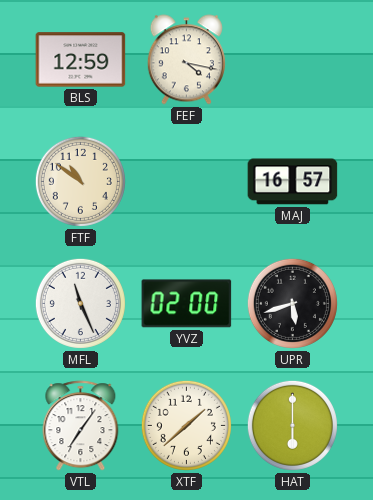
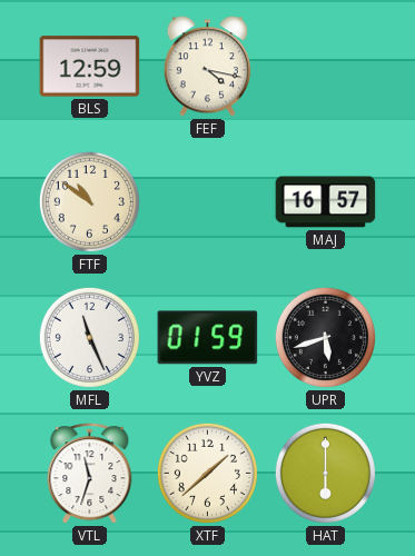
YVZ: 02:00 -> 01:59 (208, 338)
VTL: 7:06 -> 11:33 (90, 474)
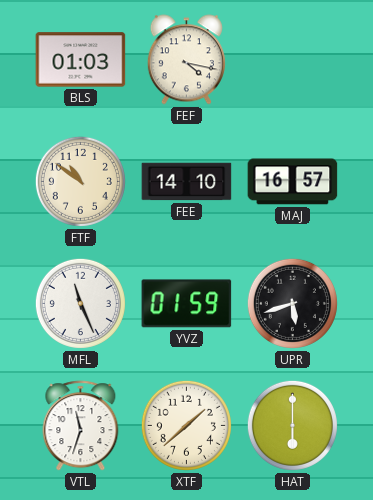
BLS: 12:59 -> 01:03 (81, 60)
FEE: none -> 14:10 (187, 182)
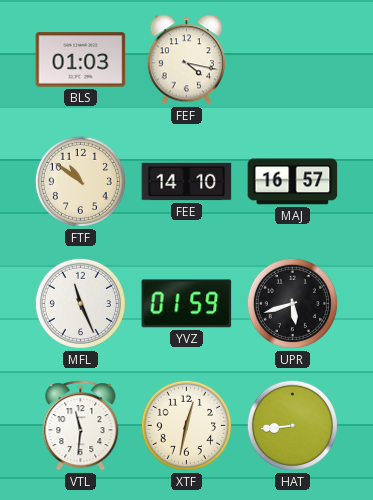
VTL: 11:33 -> 11:31 (81, 426)
XTF: 1:38 -> 12:32 (186, 425)
HAT: 6:00 -> 8:44 (292, 425)
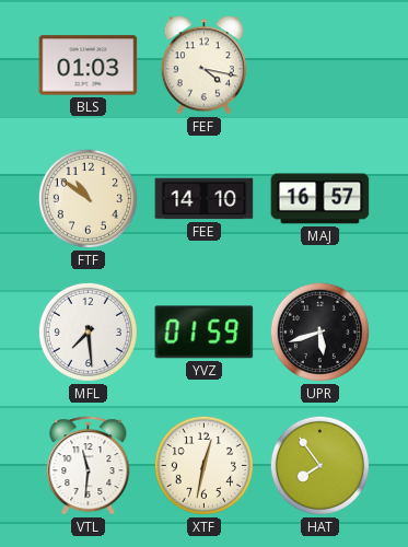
MFL: 11:26 -> 7:29 (88, 331)
HAT: 8:44 -> 7:54 (319, 465)
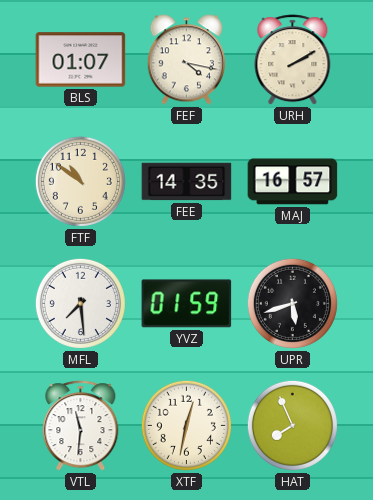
BLS: 01:03 -> 01:07 (81, 60)
URH: none -> 2:10 (293, 60)
FEE: 14:10 -> 14:35 (187, 182)
HAT: 7:54 -> 7:56 (292, 425)
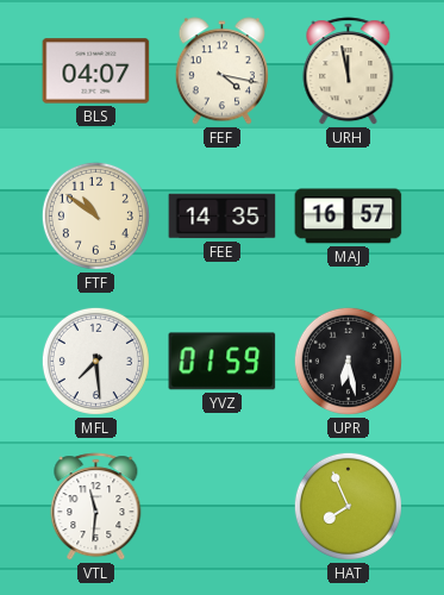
BLS: 01:07 -> 04:07 (96, 71)
URH: 2:10 -> 11:58 (349, 71)
UPR: 5:42 -> 6:28 (348, 361)
XTF: 12:32 -> none (186, 425)
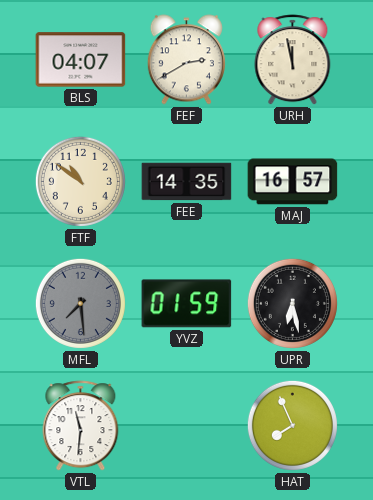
FEF: 4:17 -> 2:40 (186, 60)
MFL dial: white -> grey (80, 303)
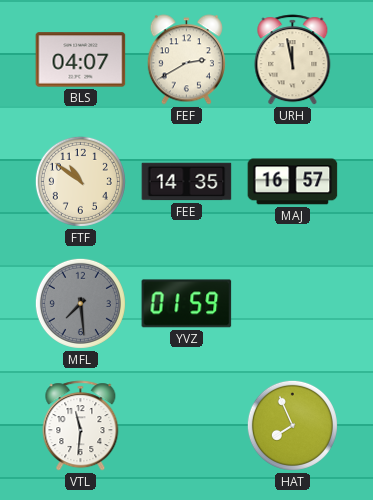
UPR: 6:28 -> none (292, 303)
